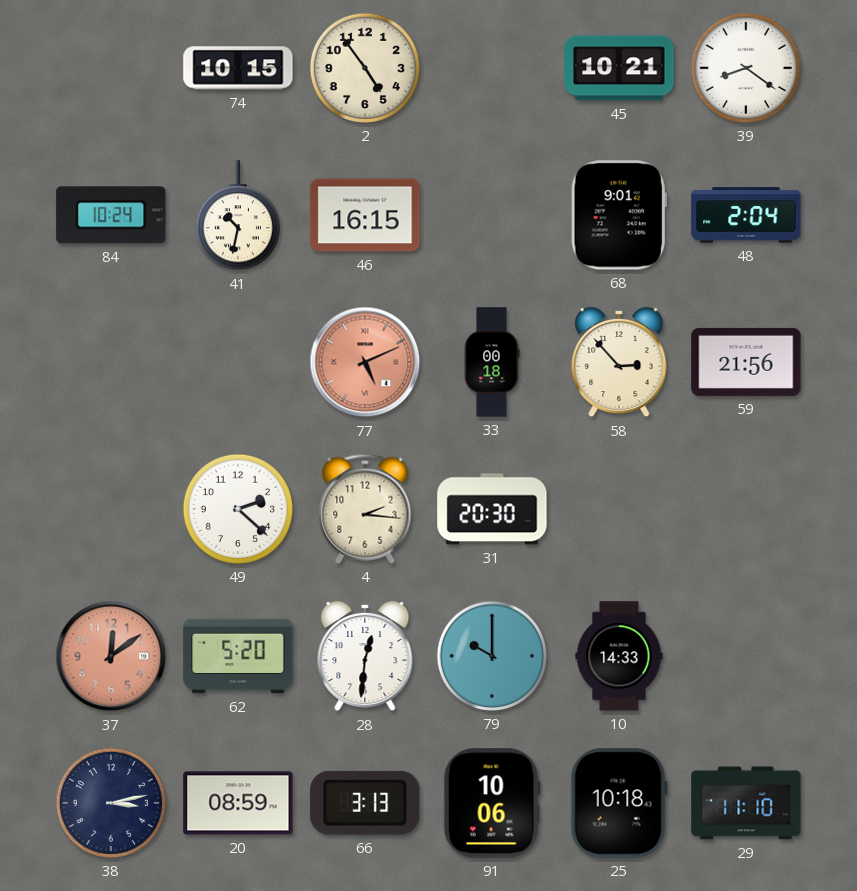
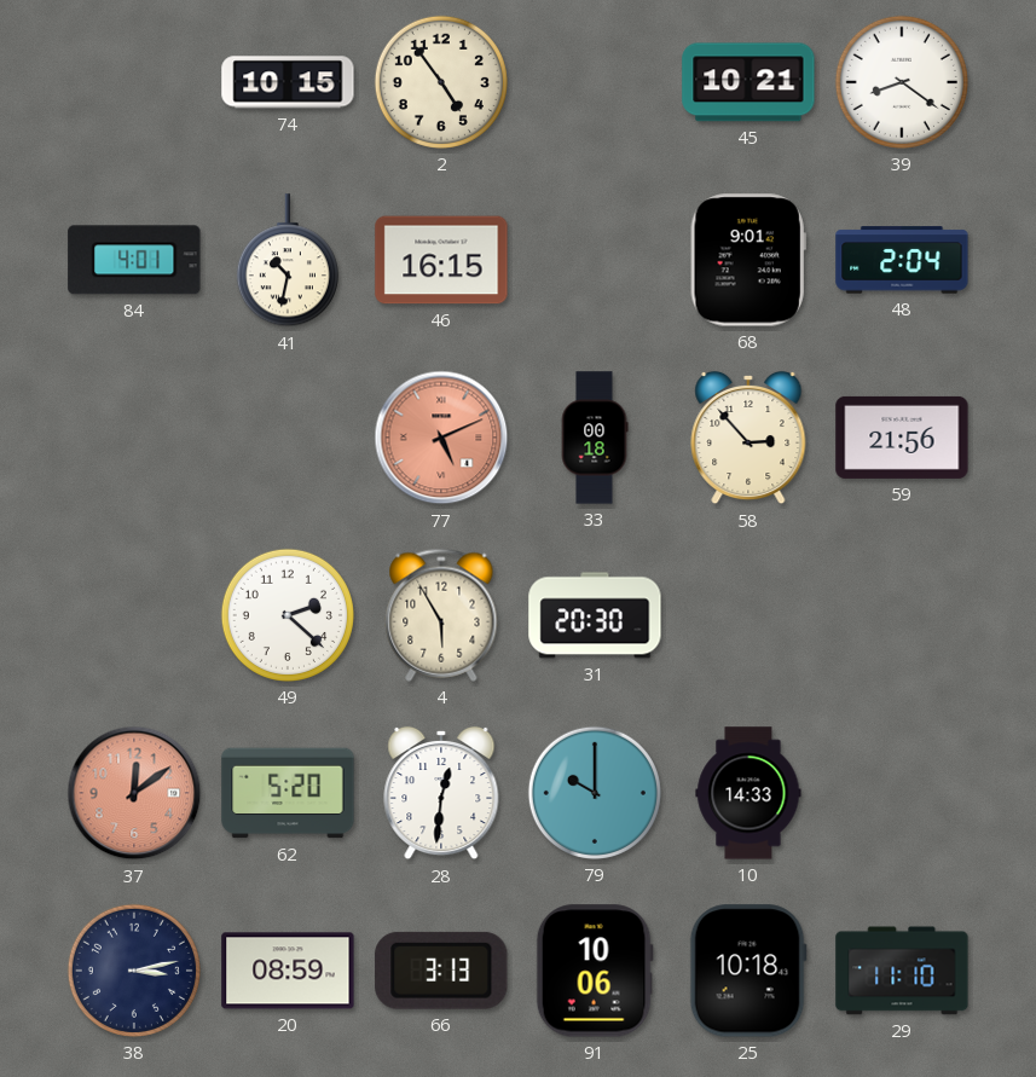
84: 10:24 -> 4:01 (134, 260)
4: 2:16 -> 5:55 (441, 615)
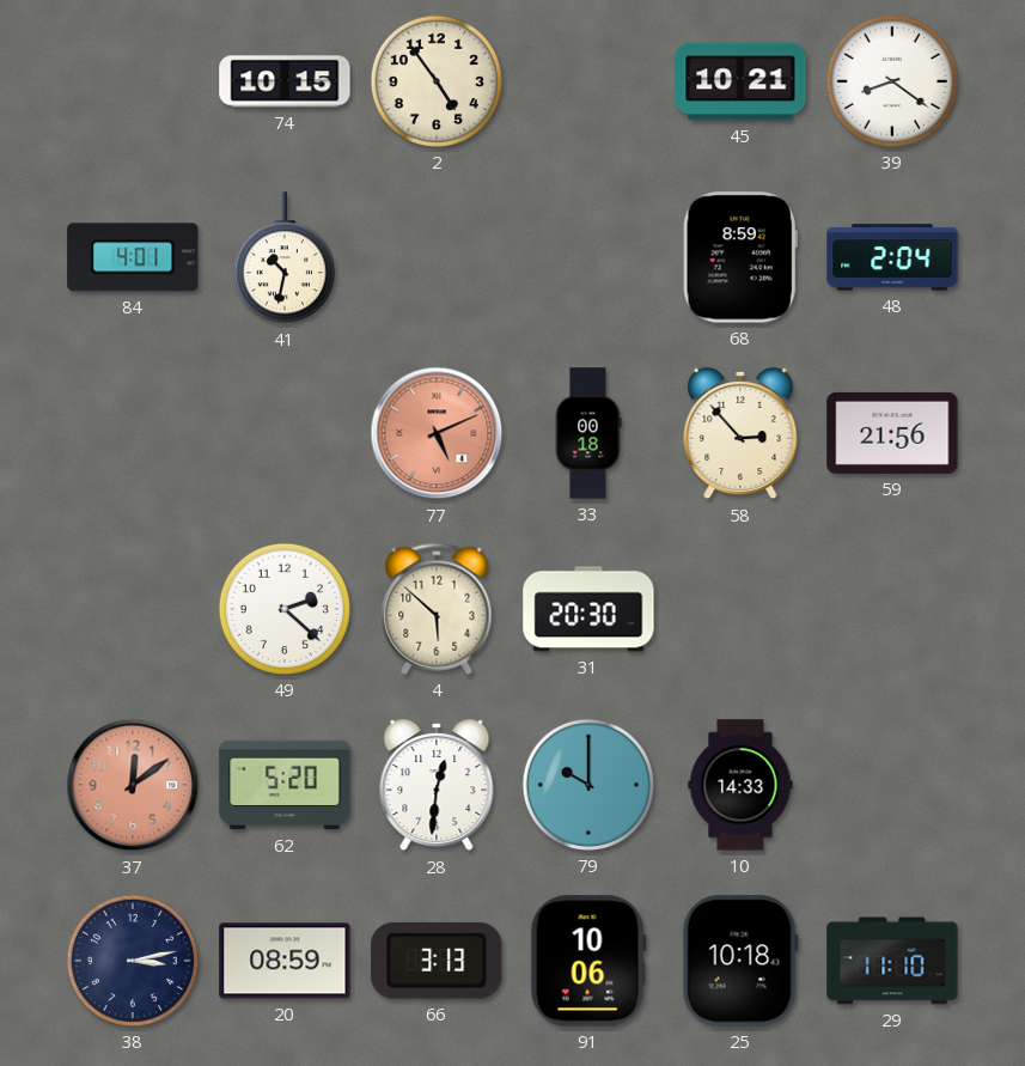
46: 16:15 -> none (441, 260)
68: 9:01 -> 8:59 (740, 257)
4: 5:55 -> 5:52 (437, 609)
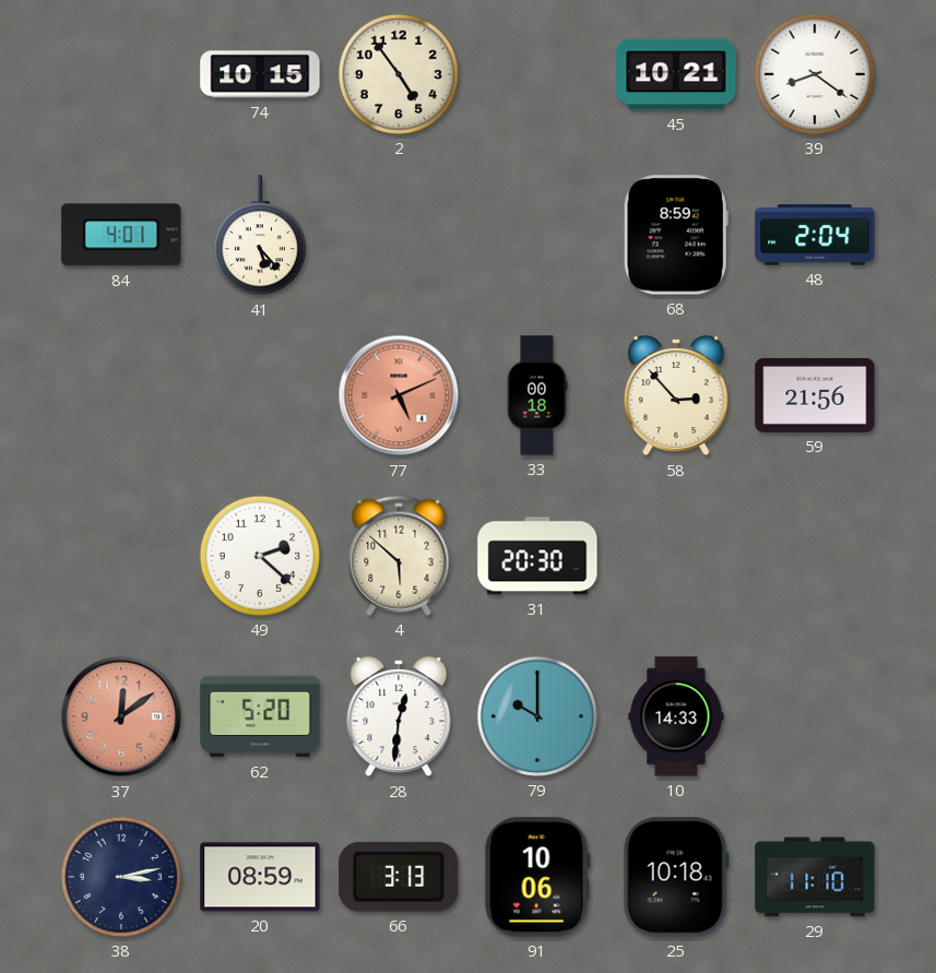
41: 10:32 -> 5:23 (260, 236)
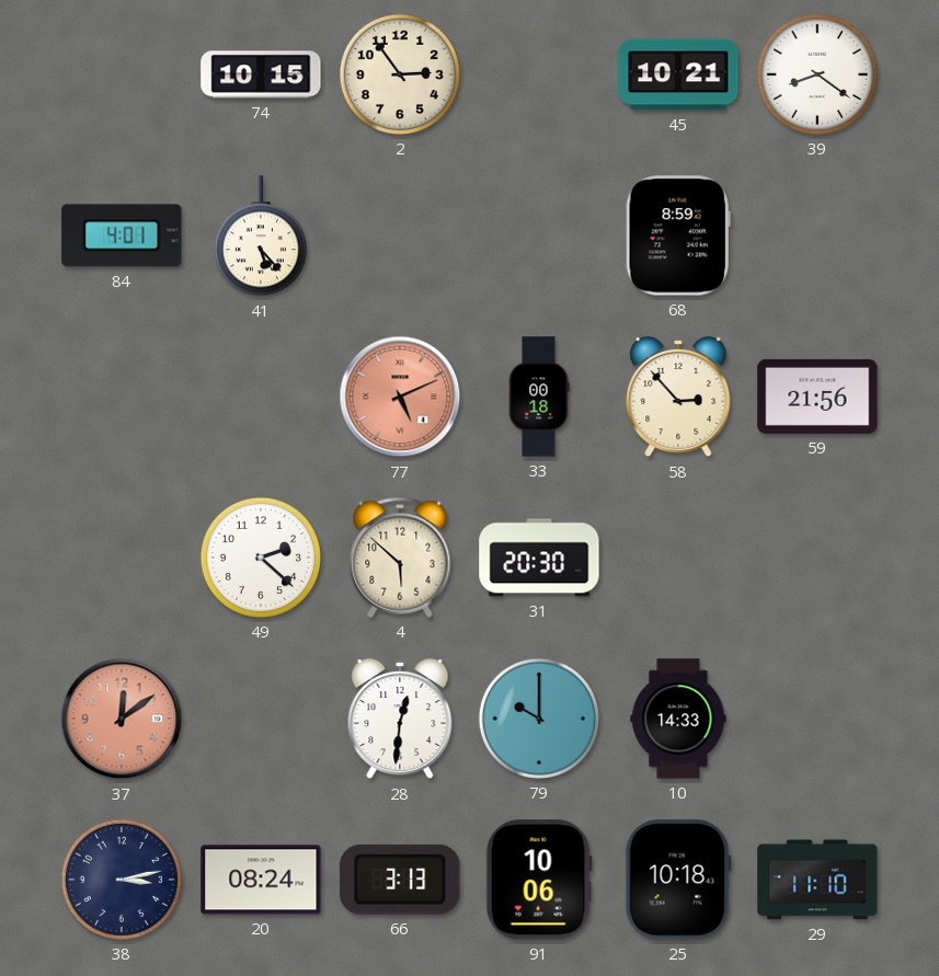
2: 4:54 -> 2:54 (400, 74)
48: 2:04 -> none (815, 235)
62: 5:20 -> none (260, 716)
20: 08:59 -> 08:24 (261, 880)
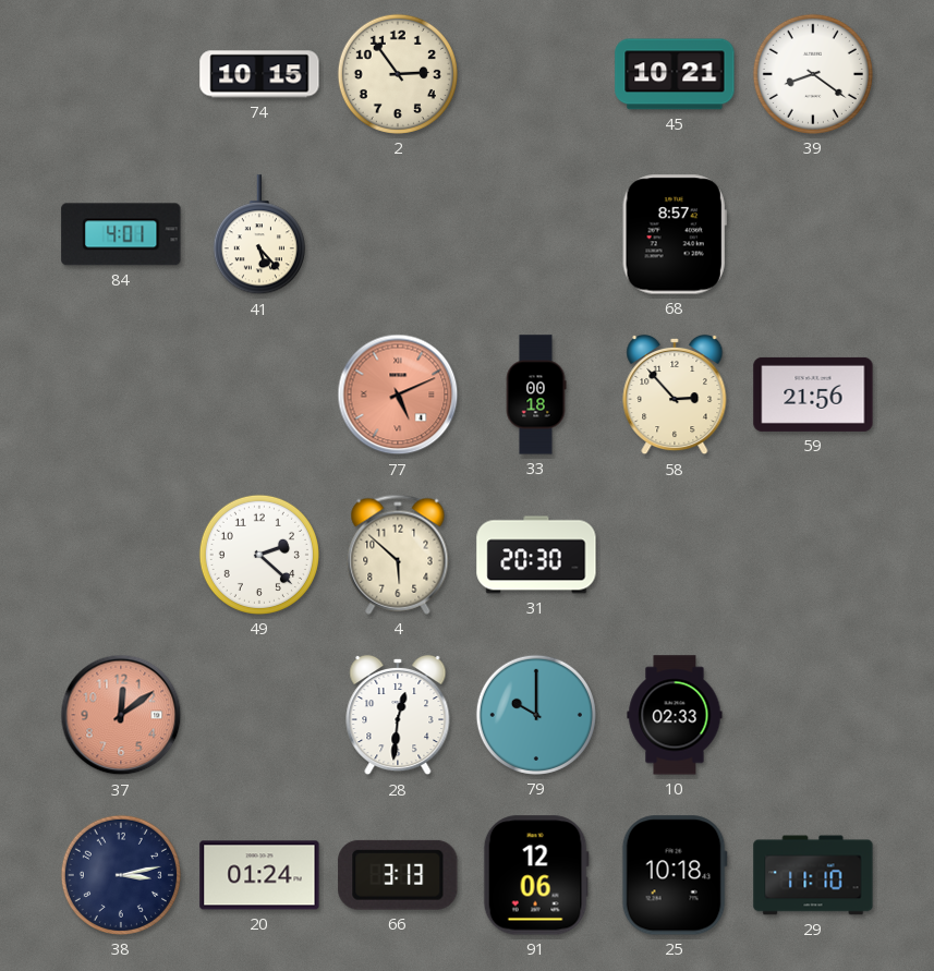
68: 8:59 -> 8:57 (675, 234)
10: 14:33 -> 02:33 (675, 715)
20: 08:24 -> 01:24 (259, 875)
91: 10:06 -> 12:06 (536, 875)
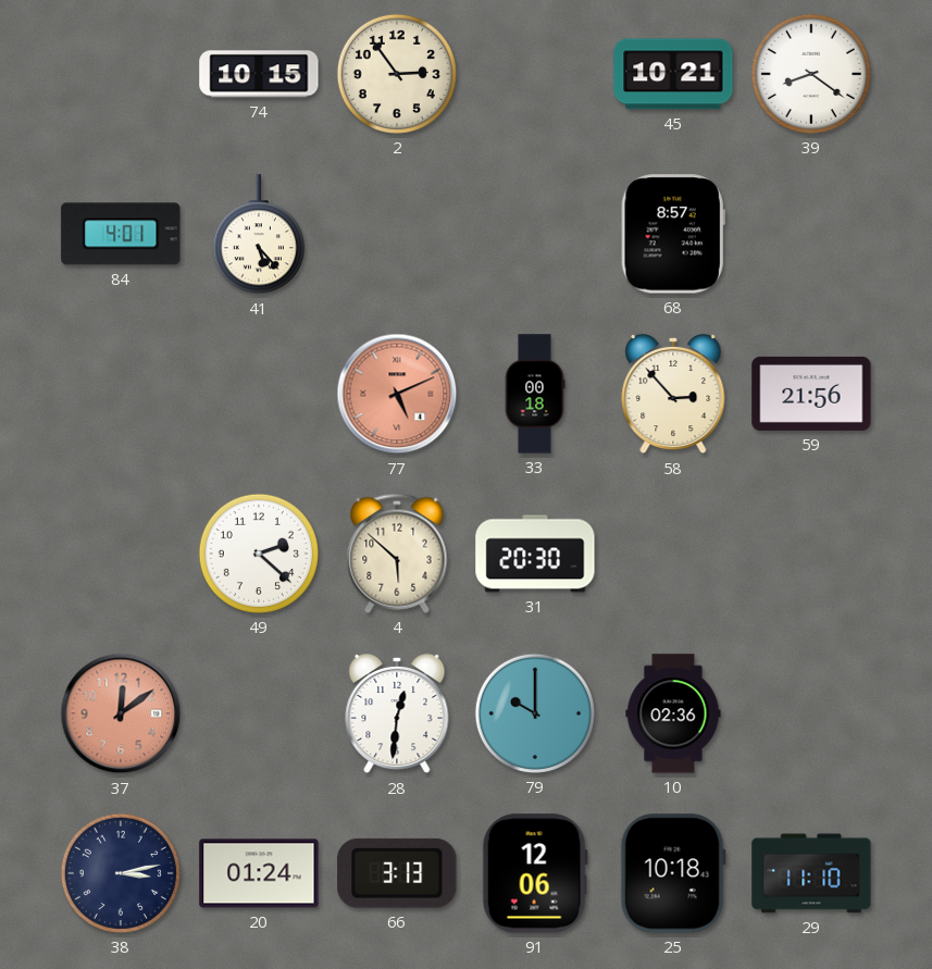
10: 02:33 -> 02:36 (673, 713)
